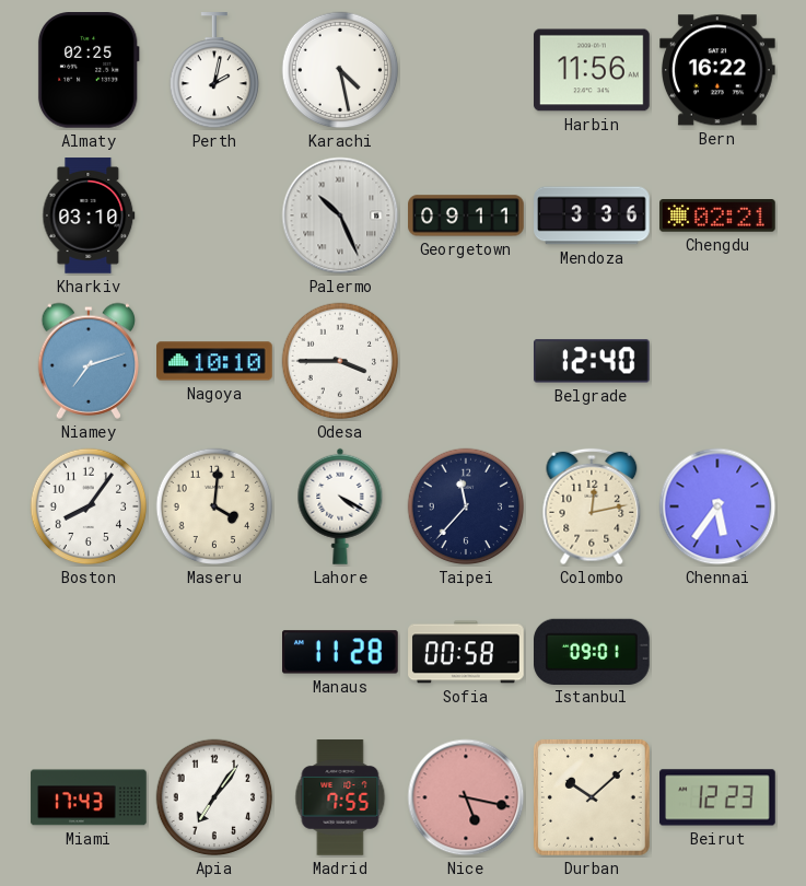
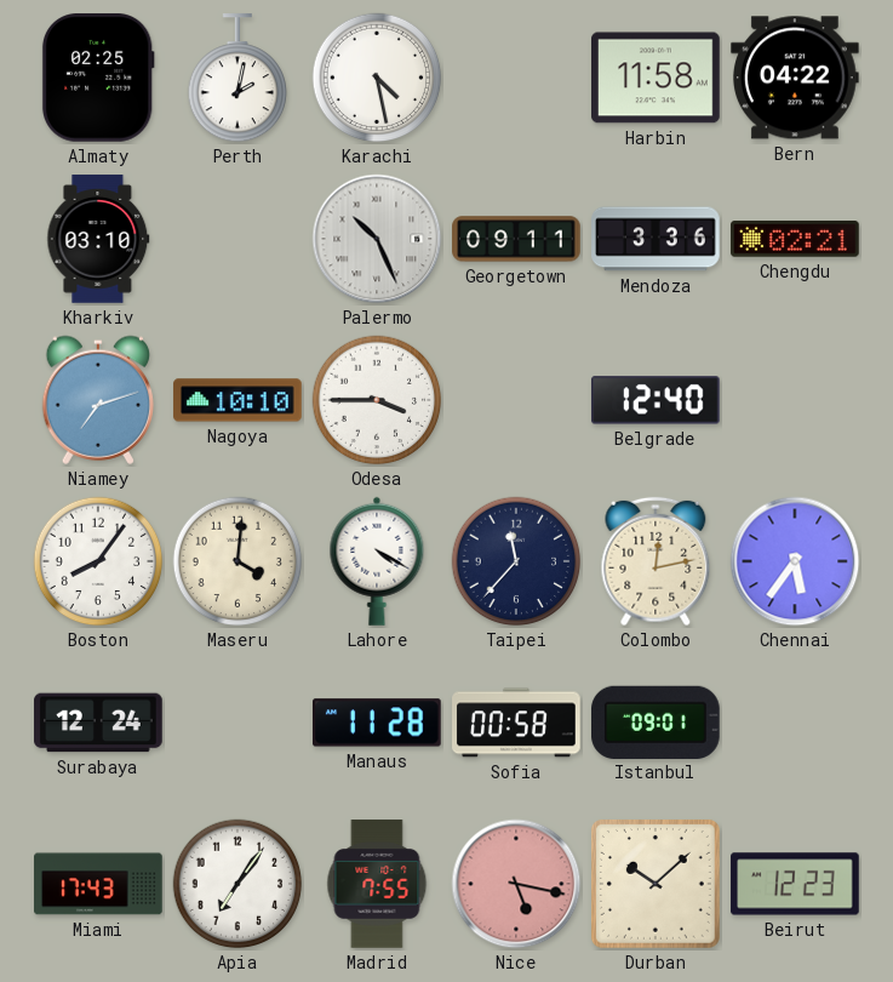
Harbin: 11:56 -> 11:58 (656, 78)
Bern: 16:22 -> 04:22 (796, 78)
Surabaya: none -> 12:24 (98, 723)
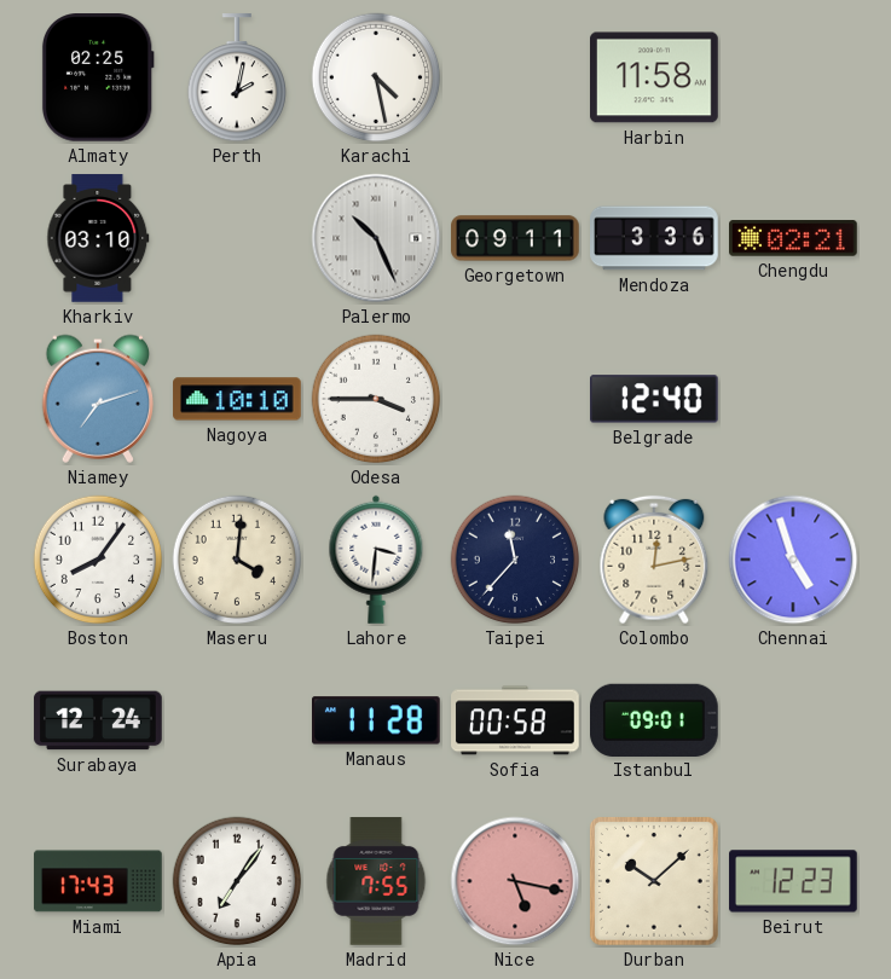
Bern: 04:22 -> none (796, 78)
Lahore: 4:20 -> 3:31 (376, 560)
Chennai: 5:36 -> 4:57 (793, 560)
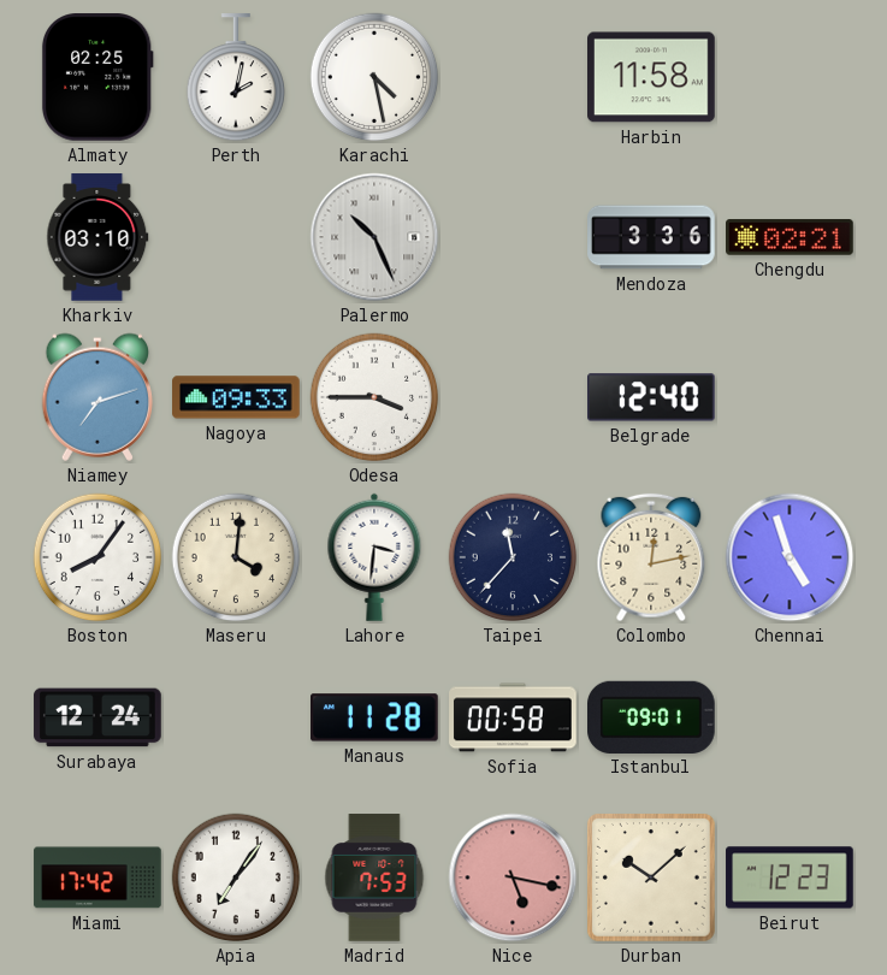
Georgetown: 09:11 -> none (515, 238)
Nagoya: 10:10 -> 09:33 (236, 397)
Miami: 17:43 -> 17:42 (97, 877)
Madrid: 7:55 -> 7:53 (374, 877)
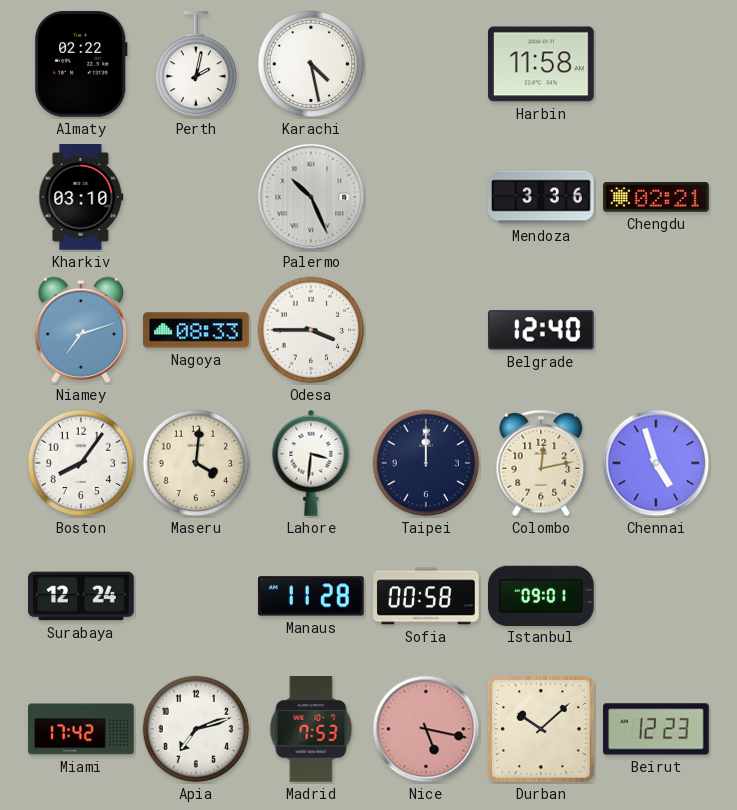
Almaty: 02:25 -> 02:22 (81, 65)
Nagoya: 09:33 -> 08:33 (196, 330)
Taipei: 11:37 -> 12:00 (426, 463)
Apia: 7:06 -> 7:12 (196, 729)
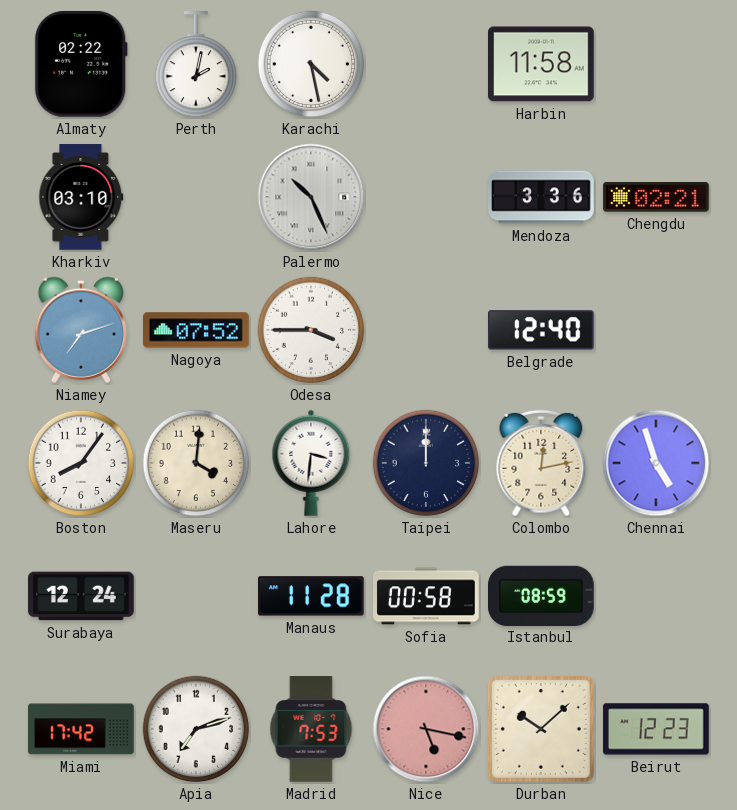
Nagoya: 08:33 -> 07:52 (196, 330)
Istanbul: 09:01 -> 08:59 (542, 595)
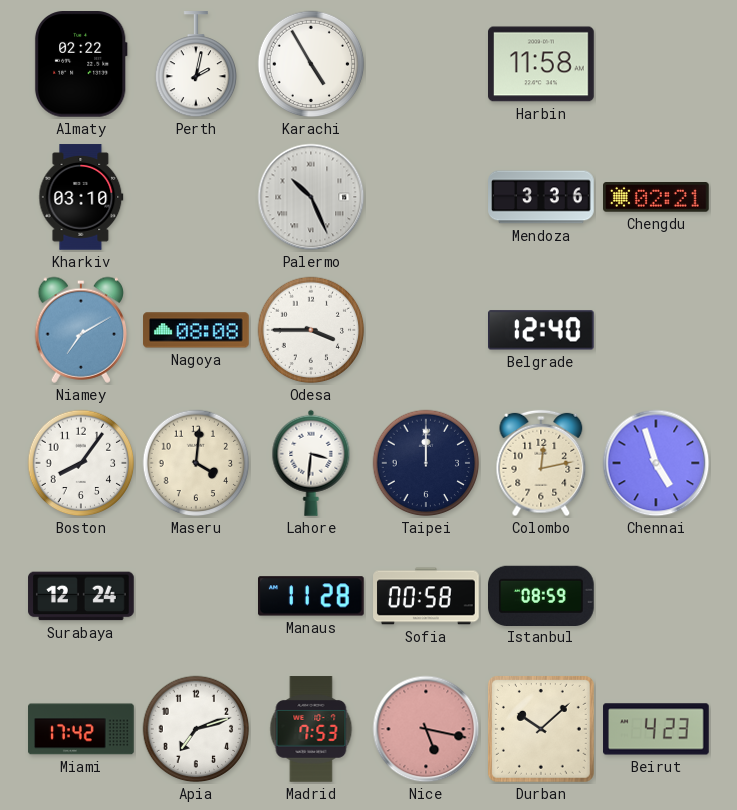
Karachi: 4:28 -> 4:55 (311, 64)
Niamey: 7:12 -> 7:10 (80, 330)
Nagoya: 07:52 -> 08:08 (196, 330)
Beirut: 12:23 -> 4:23 (656, 729)
